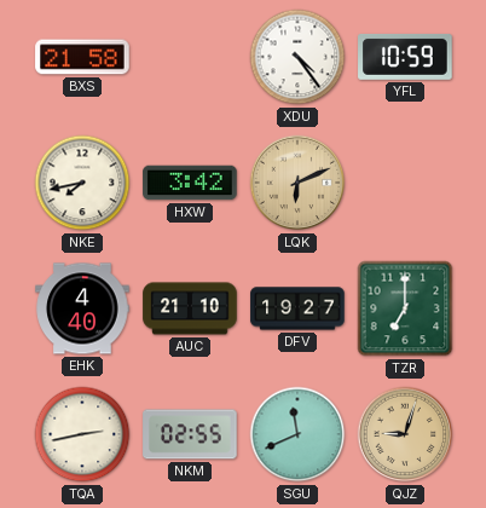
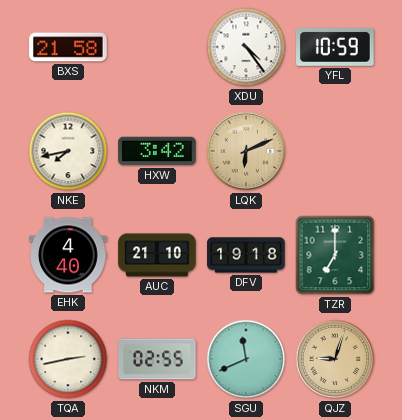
DFV: 19:27 -> 19:18 (246, 255)
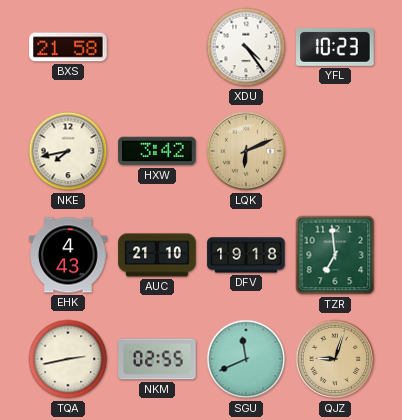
YFL: 10:59 -> 10:23 (335, 47)
EHK: 4:40 -> 4:43 (68, 255)
TZR: 7:00 -> 6:59 (335, 255)
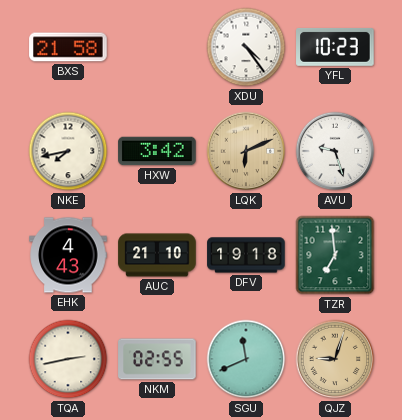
AVU: none -> 9:27 (335, 151)
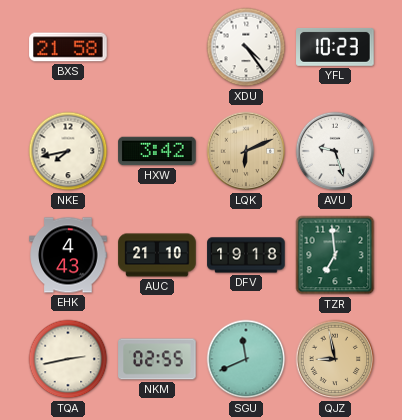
QJZ: 9:03 -> 8:58 (335, 359)
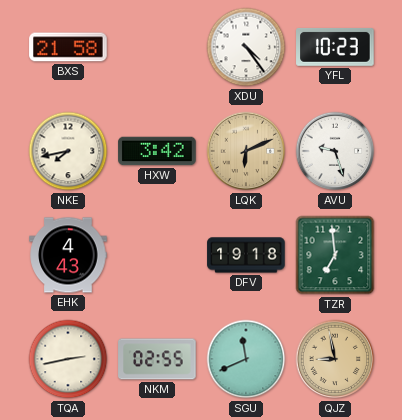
AUC: 21:10 -> none (157, 255)
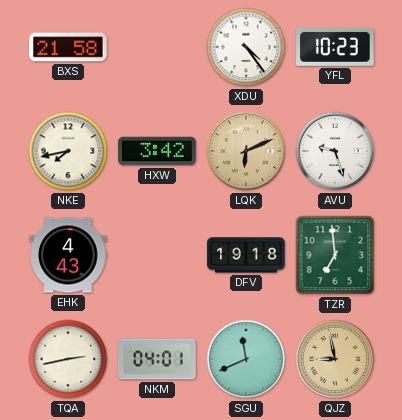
NKM: 02:55 -> 04:01 (157, 359)
